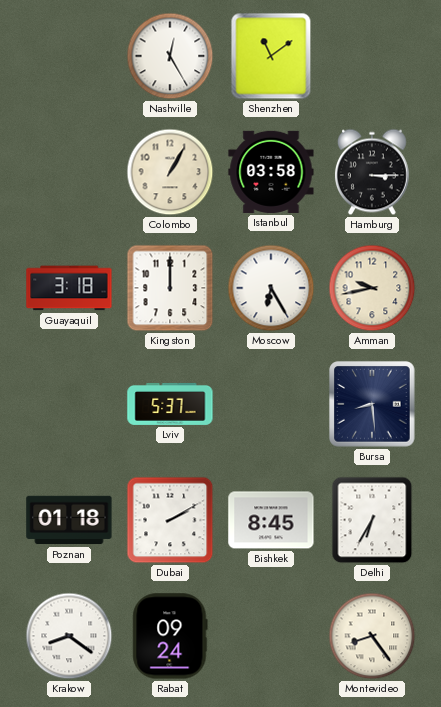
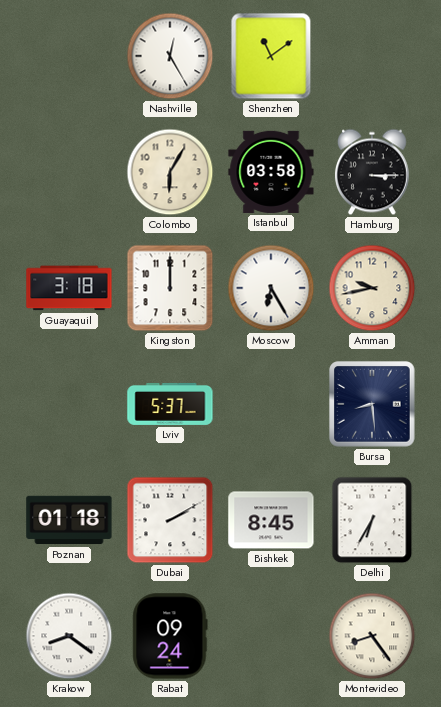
Colombo: 1:05 -> 6:05 (170, 172)
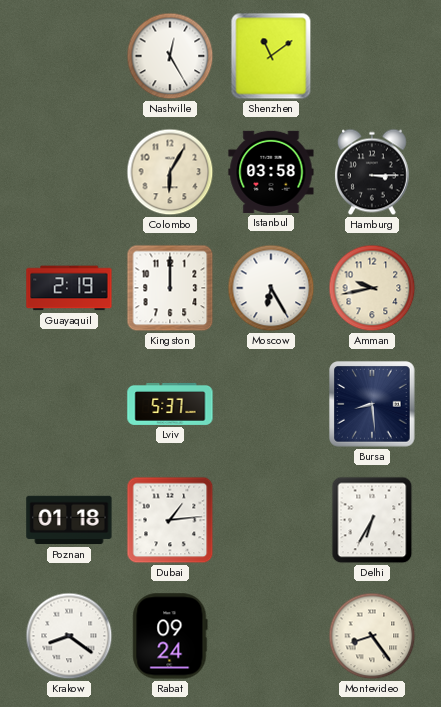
Guayaquil: 3:18 -> 2:19 (69, 288)
Dubai: 2:10 -> 1:14 (170, 520)
Bishkek: 8:45 -> none (271, 520)
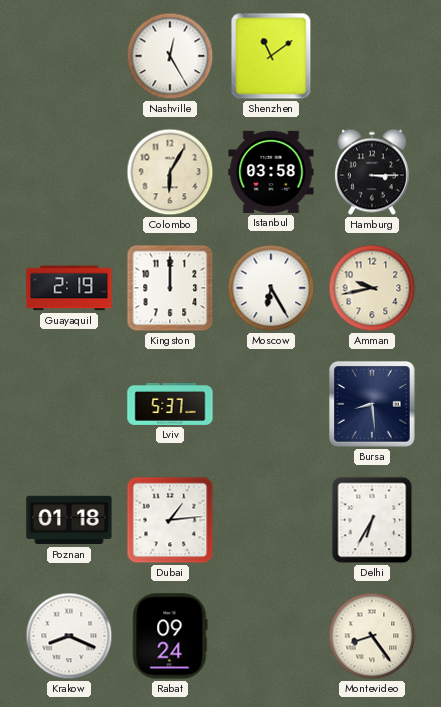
Krakow: 8:21 -> 8:19 (69, 636)
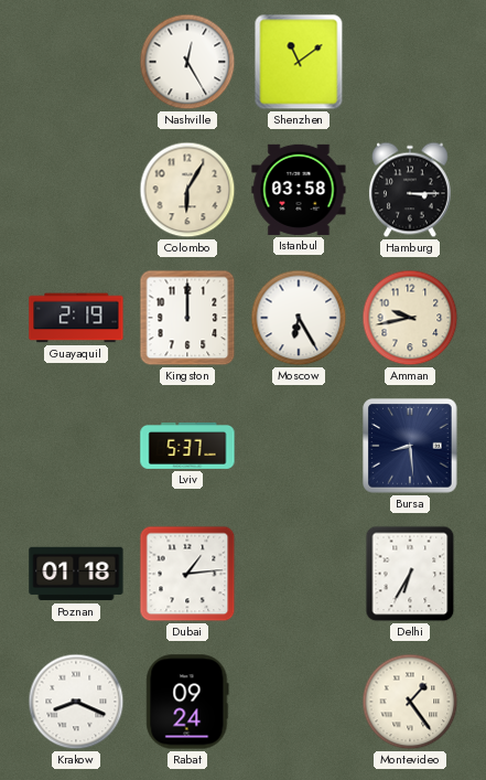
Montevideo: 8:24 -> 1:24 (410, 702)
